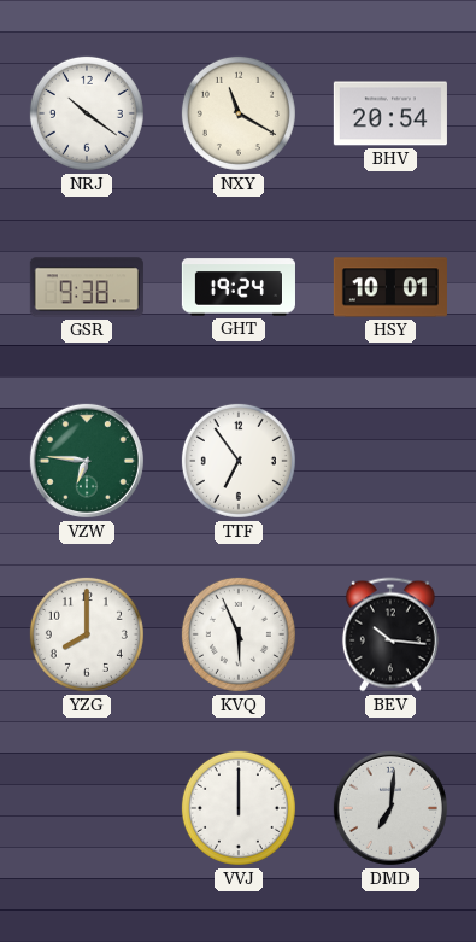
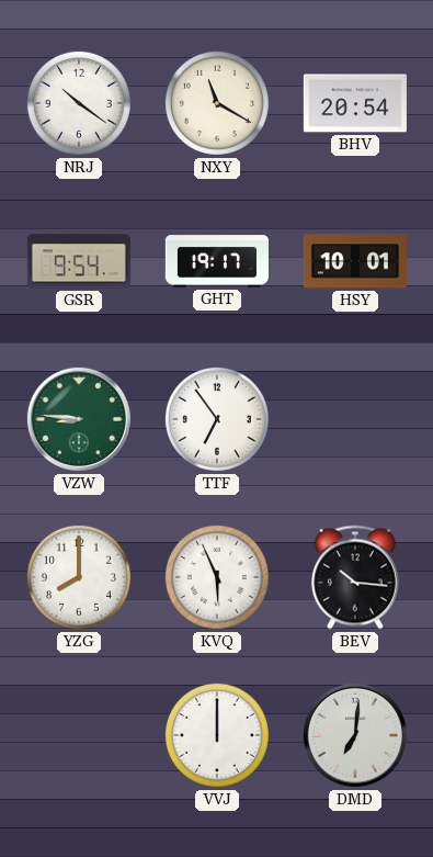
GSR: 9:38 -> 9:54 (79, 261)
GHT: 19:24 -> 19:17 (217, 261)
VZW: 6:46 -> 8:46 (79, 419)
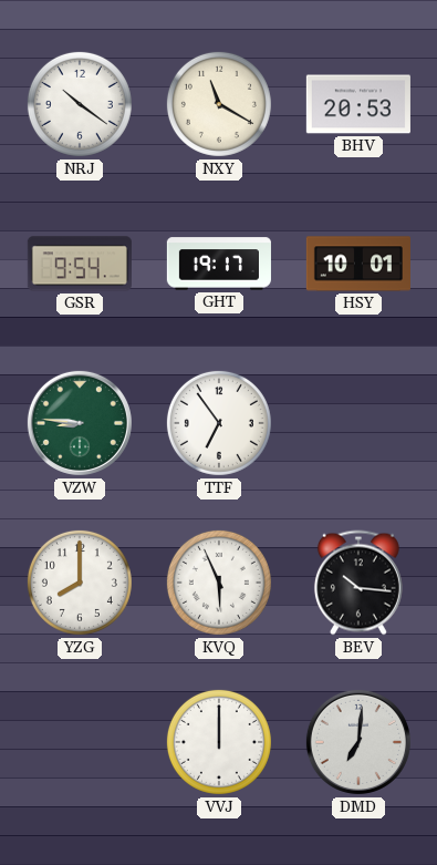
BHV: 20:54 -> 20:53 (358, 104)
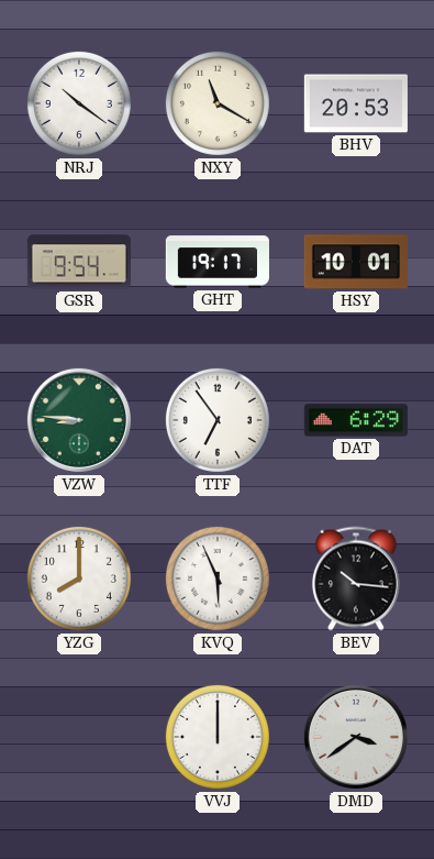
DAT: none -> 6:29 (356, 420)
DMD: 7:01 -> 3:39 (356, 737)
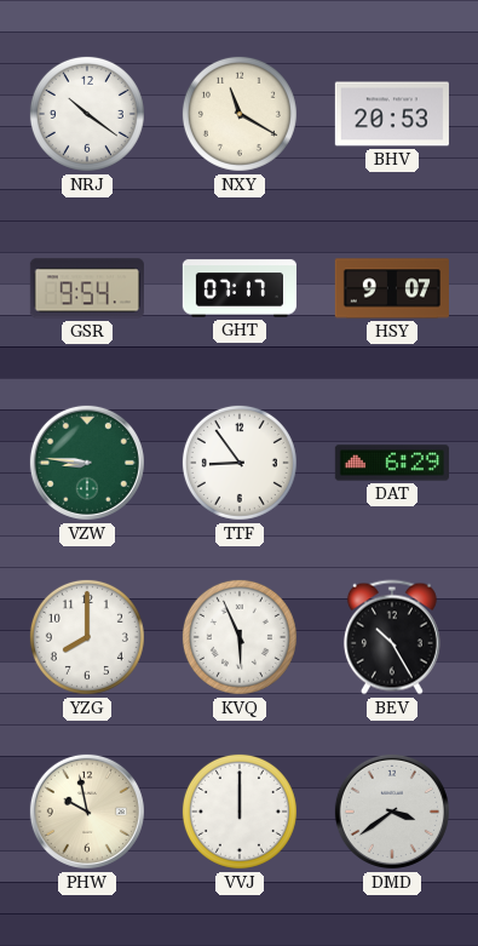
GHT: 19:17 -> 07:17 (240, 288)
HSY: 10:01 -> 9:07 (392, 288)
TTF: 6:54 -> 8:54 (240, 463)
BEV: 10:16 -> 10:25 (392, 637)
PHW: none -> 9:58 (87, 812)
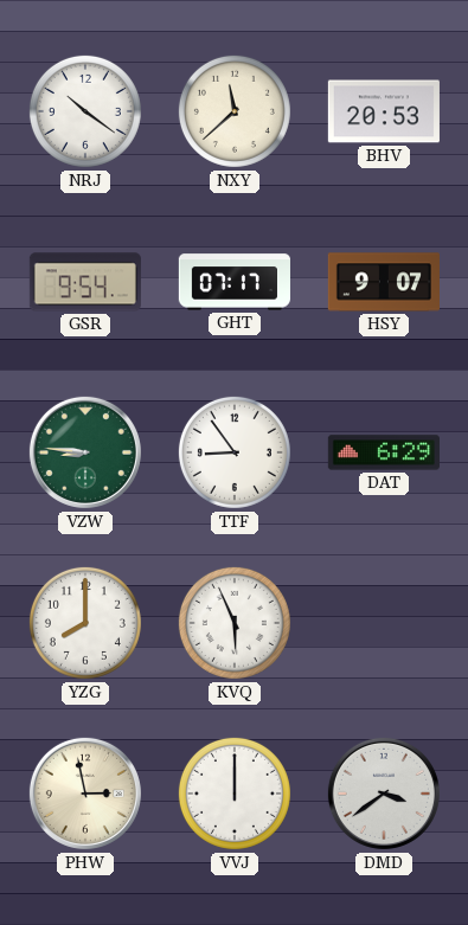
NXY: 11:20 -> 11:38 (235, 111)
BEV: 10:25 -> none (392, 637)
PHW: 9:58 -> 2:58 (85, 794)
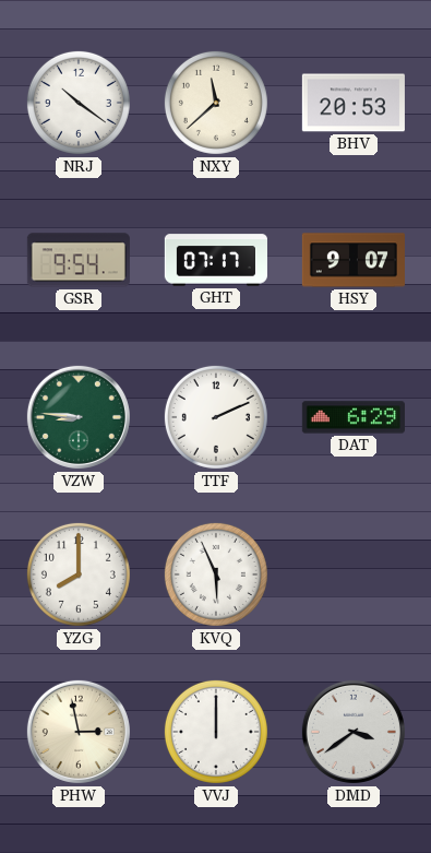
TTF: 8:54 -> 2:11 (216, 417)
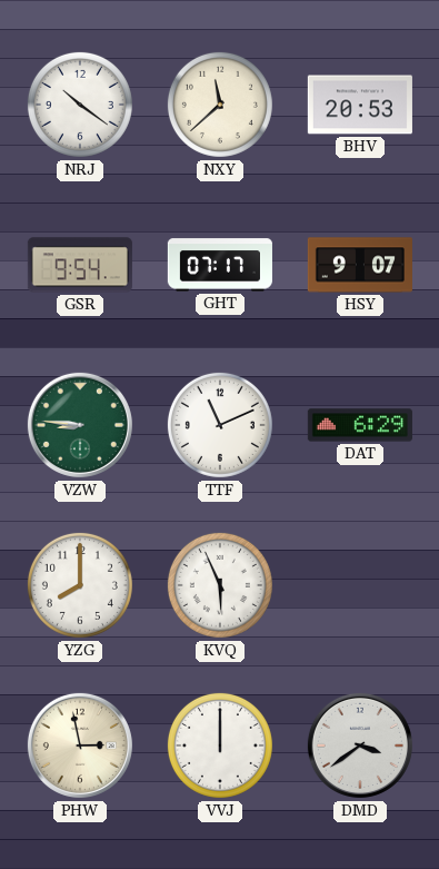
TTF: 2:11 -> 11:11 (220, 425)
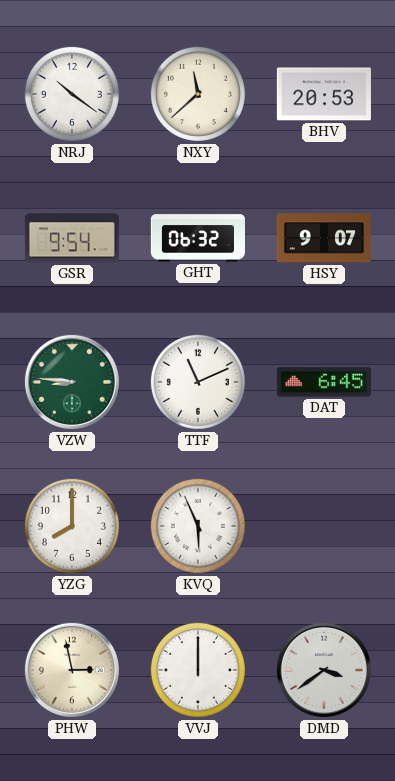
GHT: 07:17 -> 06:32 (198, 238)
DAT: 6:29 -> 6:45 (324, 382)
